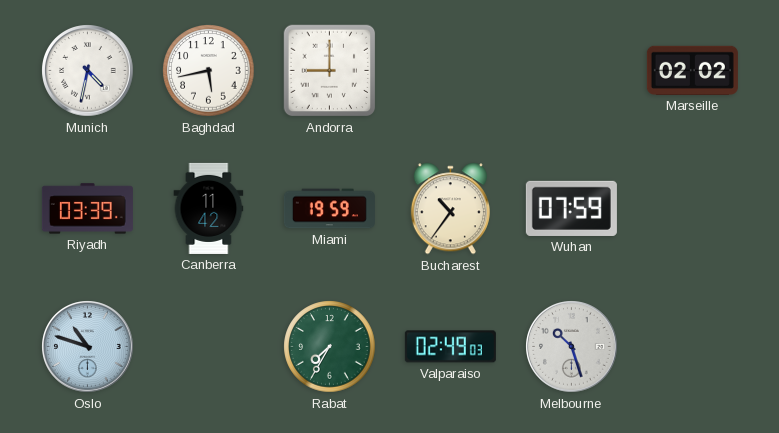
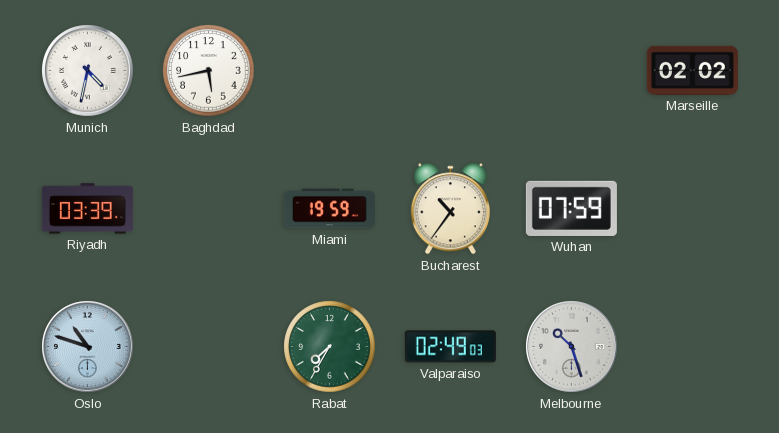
Andorra: 9:00 -> none (330, 71)
Canberra: 11:42 -> none (209, 208)
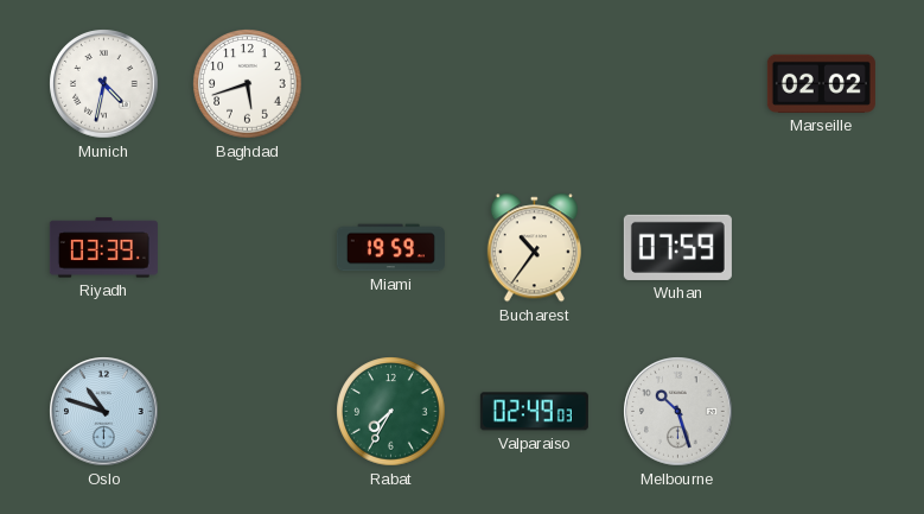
Baghdad: 5:43 -> 5:42 (248, 84)
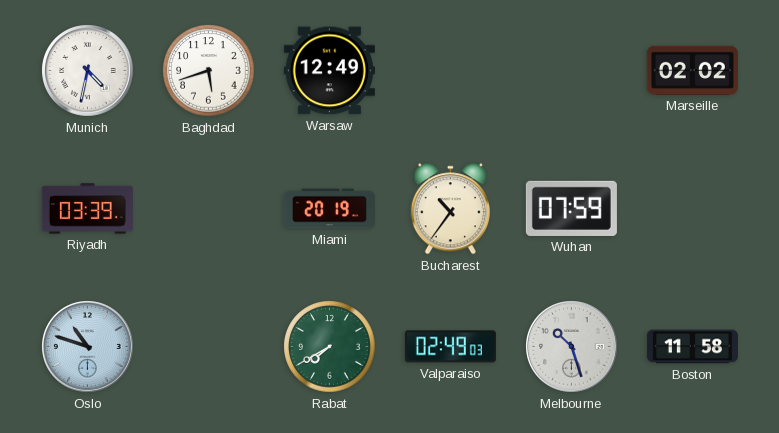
Warsaw: none -> 12:49 (329, 71)
Miami: 19:59 -> 20:19 (329, 209)
Rabat: 7:35 -> 7:40 (330, 347)
Boston: none -> 11:58 (692, 347)
